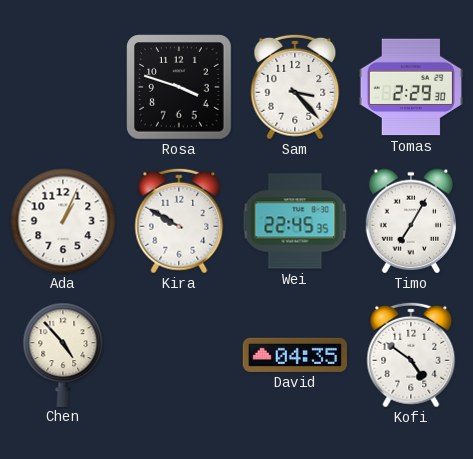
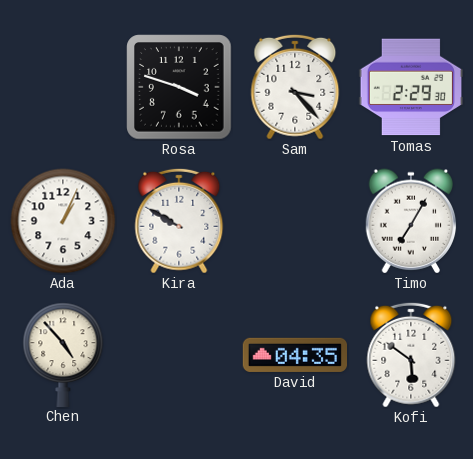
Wei: 22:45 -> none (295, 221)
Kofi: 4:51 -> 5:51 (411, 355)
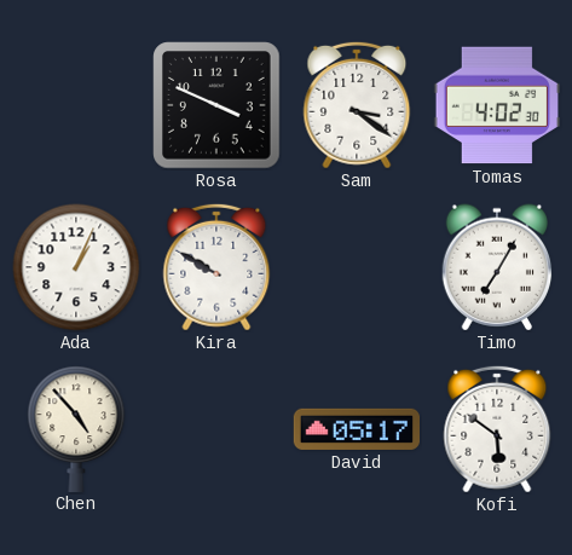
Rosa: 3:48 -> 3:49 (216, 105)
Sam: 3:23 -> 3:21 (357, 105)
Tomas: 2:29 -> 4:02 (496, 105)
David: 04:35 -> 05:17 (356, 429)
